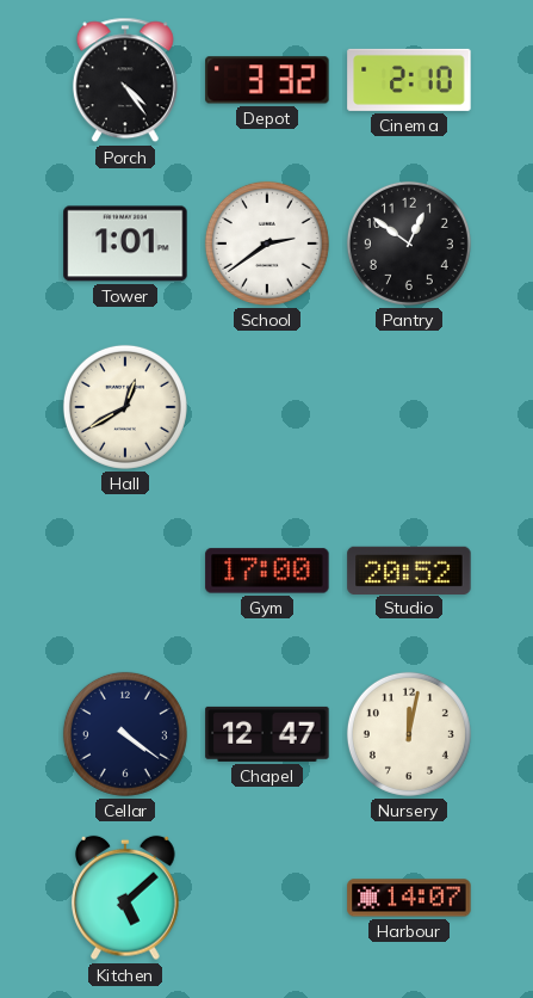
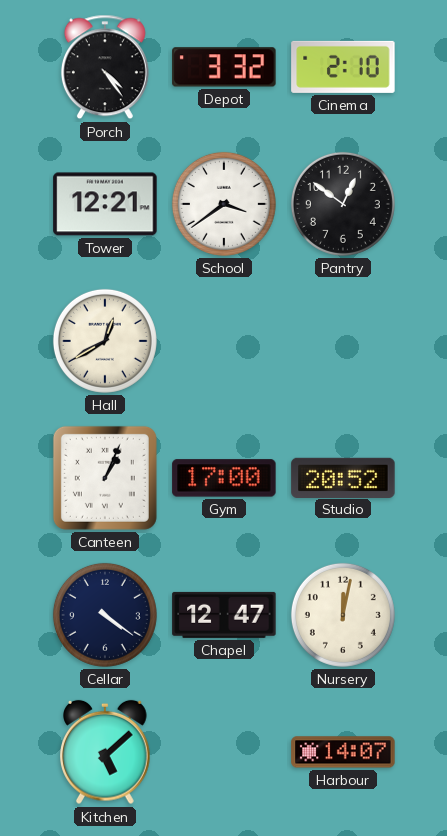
Tower: 1:01 -> 12:21 (105, 204)
School: 2:39 -> 3:39 (224, 204)
Canteen: none -> 1:04 (105, 478)
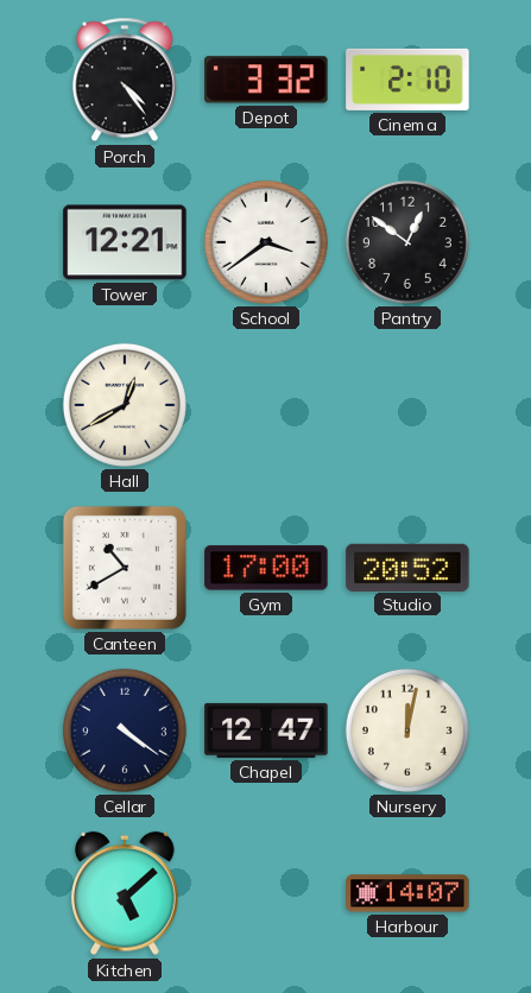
Canteen: 1:04 -> 10:40 (125, 568)
